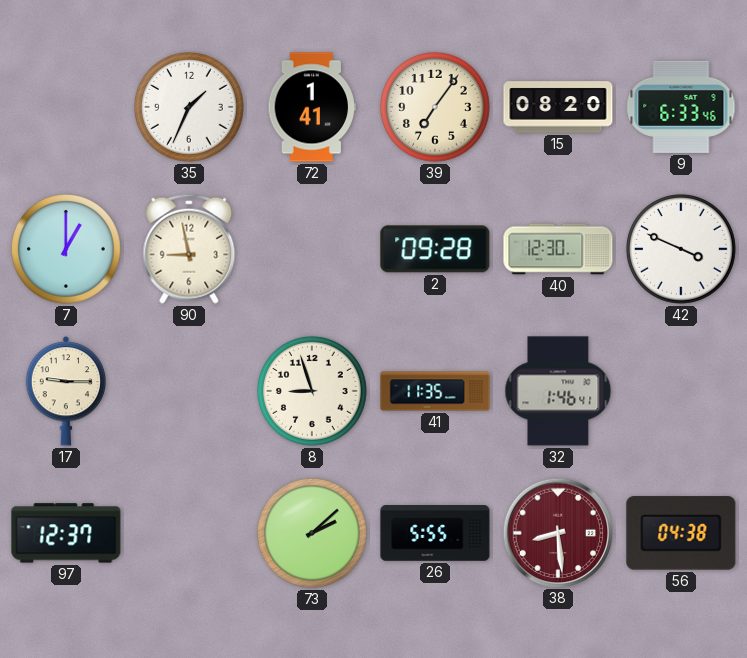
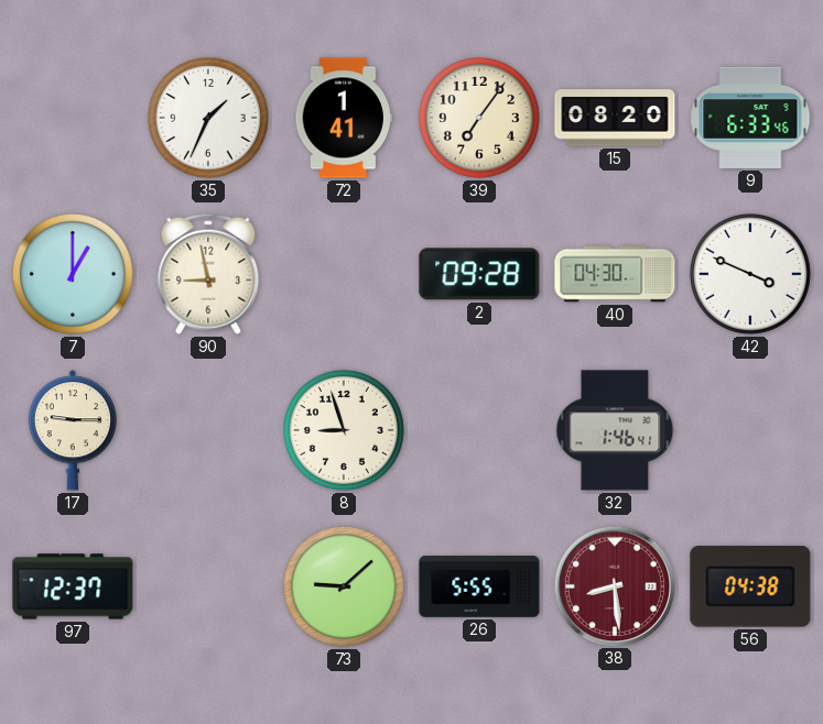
40: 12:30 -> 04:30 (615, 274)
41: 11:35 -> none (435, 391)
73: 2:08 -> 9:08 (344, 586)
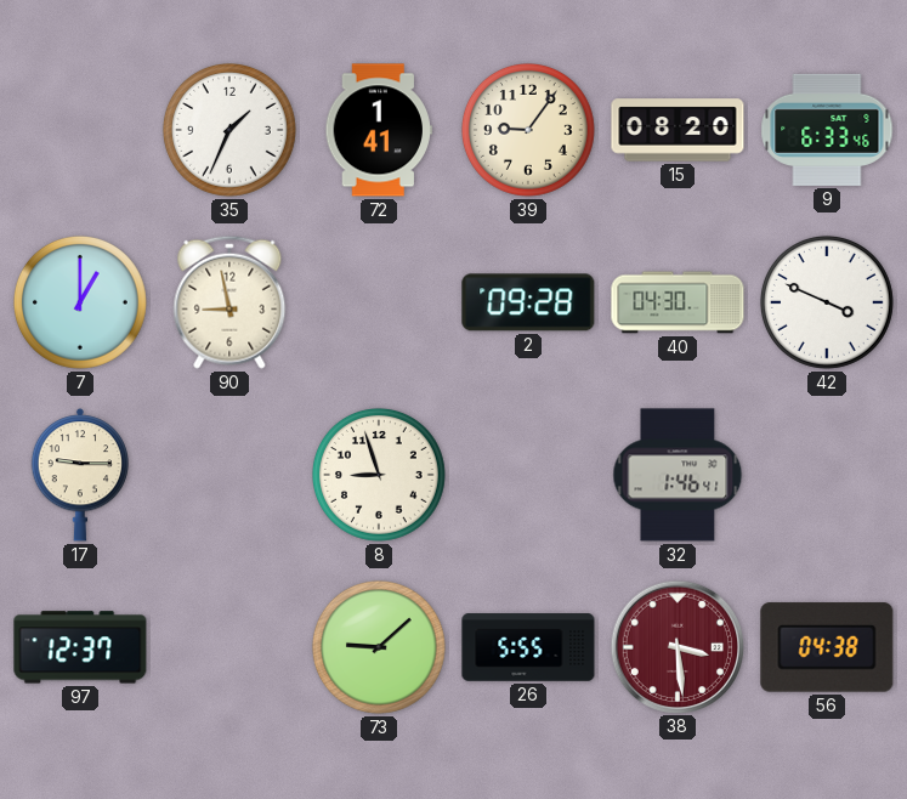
39: 7:06 -> 9:06 (528, 130)
38: 8:29 -> 3:29 (676, 646)
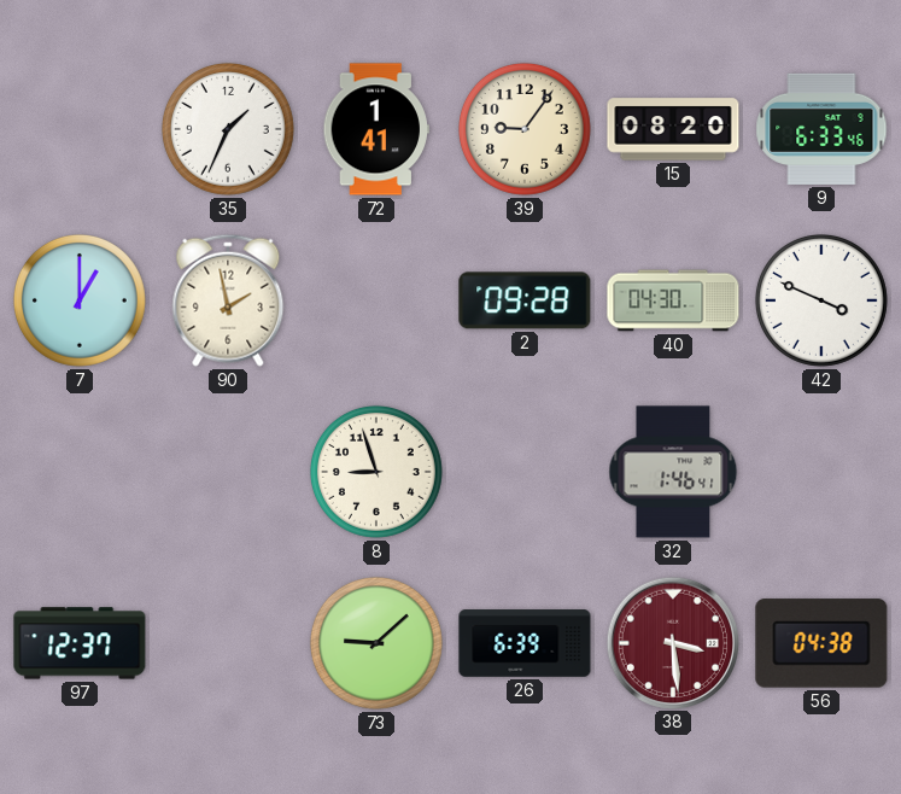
90: 8:58 -> 1:58 (228, 300)
17: 9:15 -> none (79, 475)
26: 5:55 -> 6:39 (525, 643)
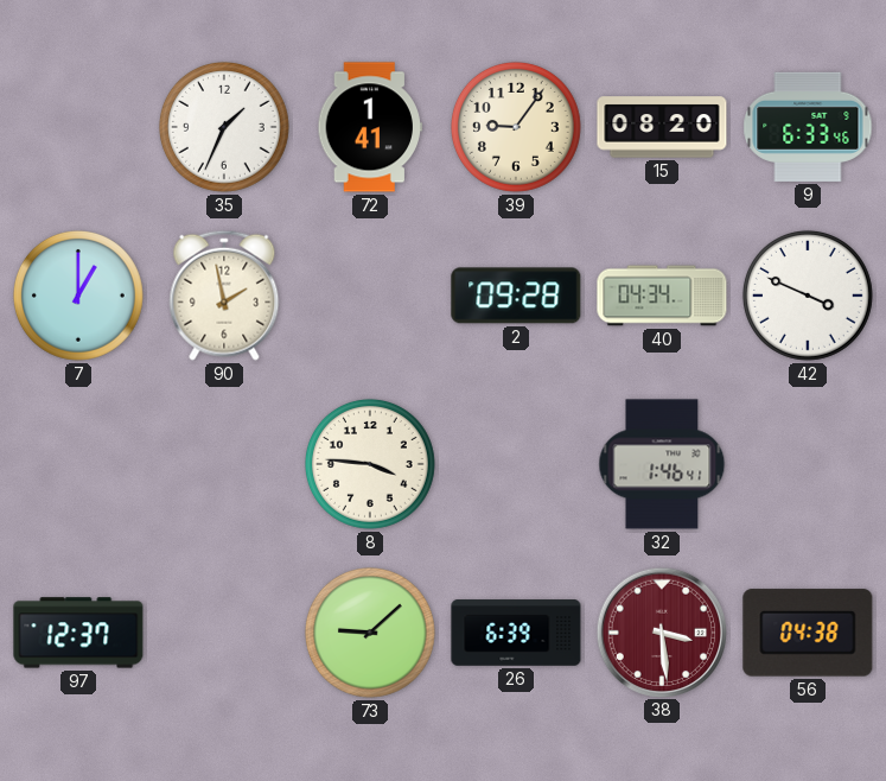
40: 04:30 -> 04:34 (662, 296)
8: 8:57 -> 3:46 (370, 464)
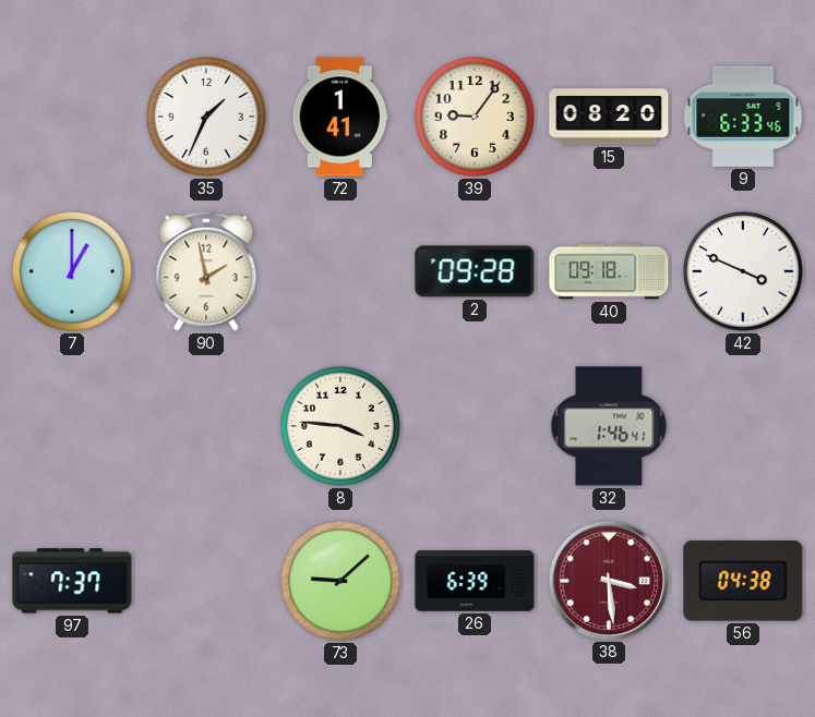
40: 04:34 -> 09:18 (609, 271)
97: 12:37 -> 7:37 (72, 581)
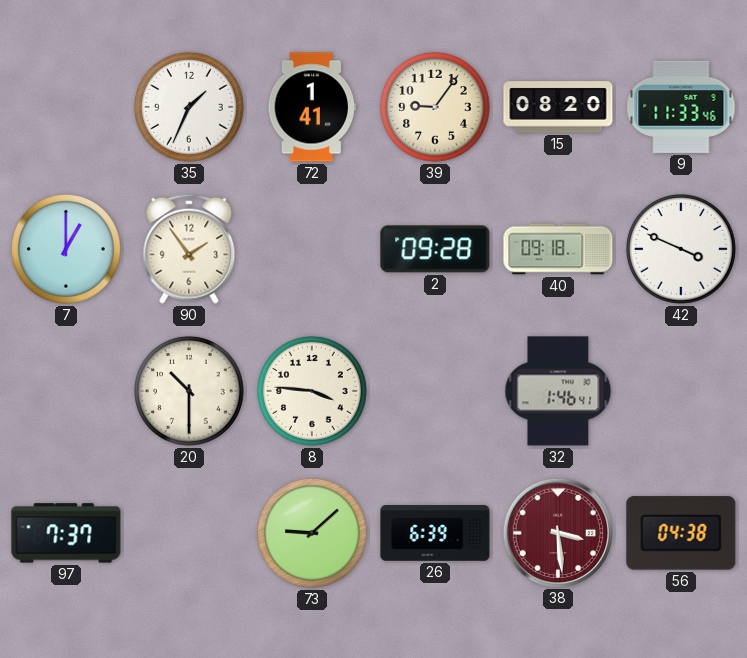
9: 6:33 -> 11:33 (681, 107)
90: 1:58 -> 1:54 (189, 249)
20: none -> 10:30 (189, 391)
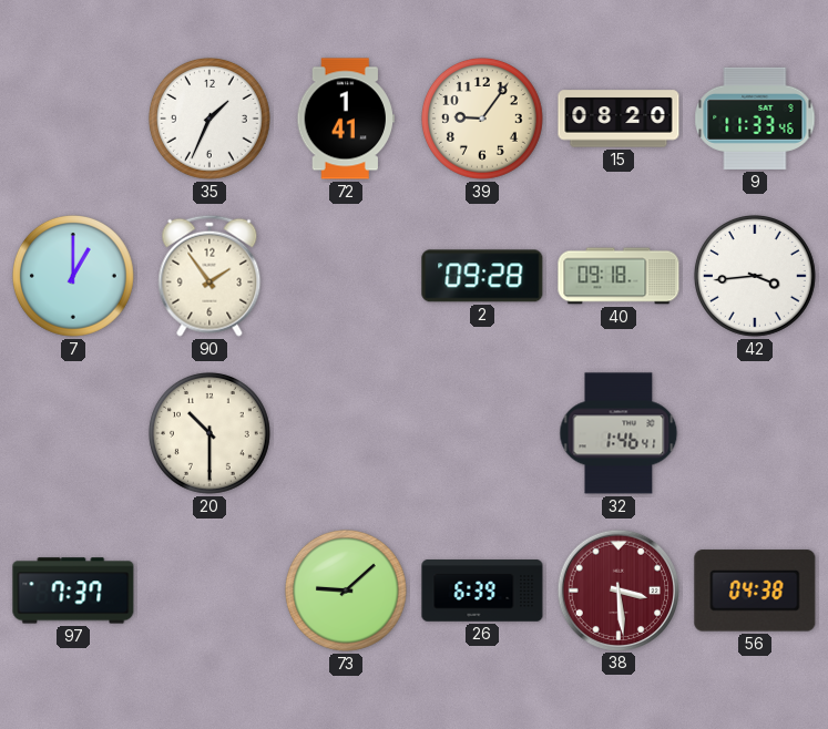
42: 3:49 -> 3:44 (755, 276)
8: 3:46 -> none (312, 391)
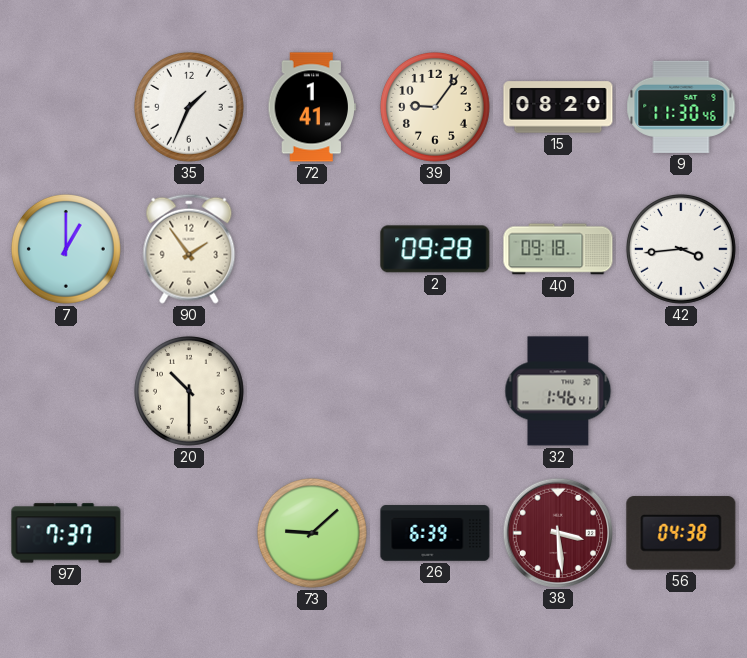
9: 11:33 -> 11:30 (681, 107)
